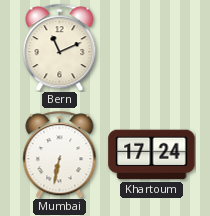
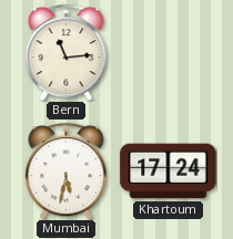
Bern: 11:11 -> 11:14 (67, 52)
Mumbai: 6:32 -> 5:32 (67, 170)
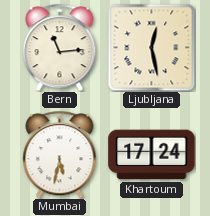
Ljubljana: none -> 12:28 (151, 47)
